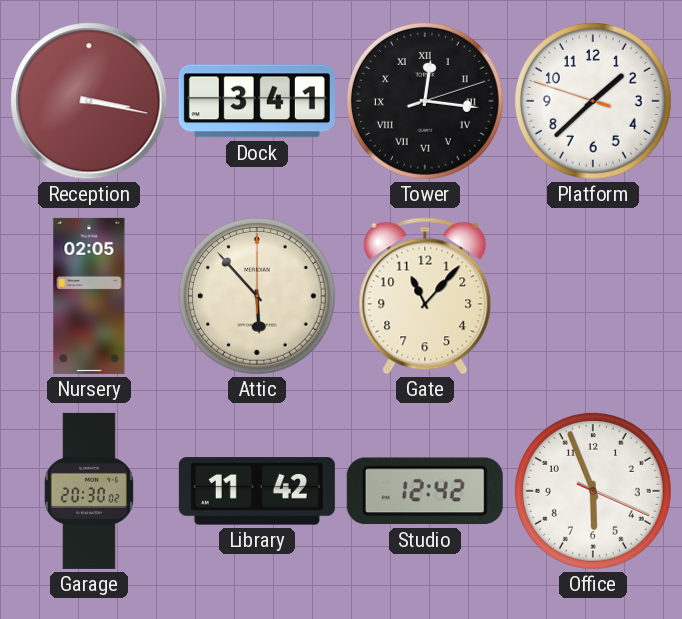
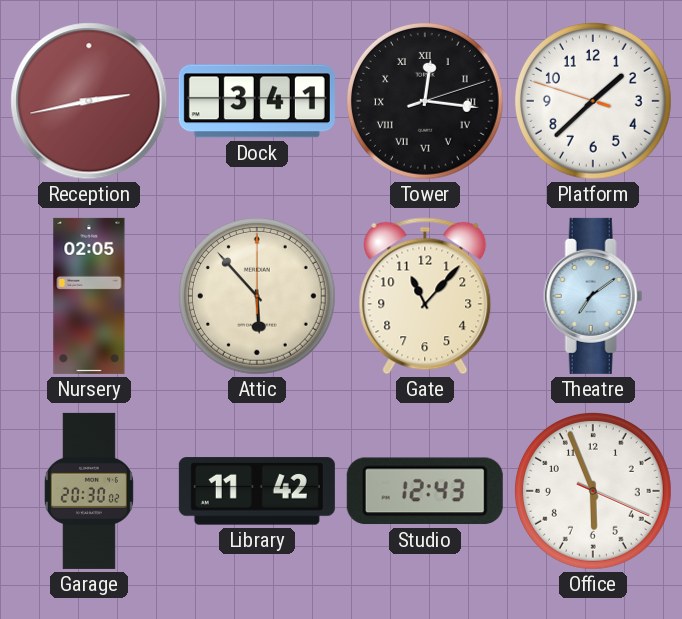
Reception: 3:17 -> 2:43 (89, 101)
Theatre: none -> 7:09 (593, 296)
Studio: 12:42 -> 12:43 (425, 491)
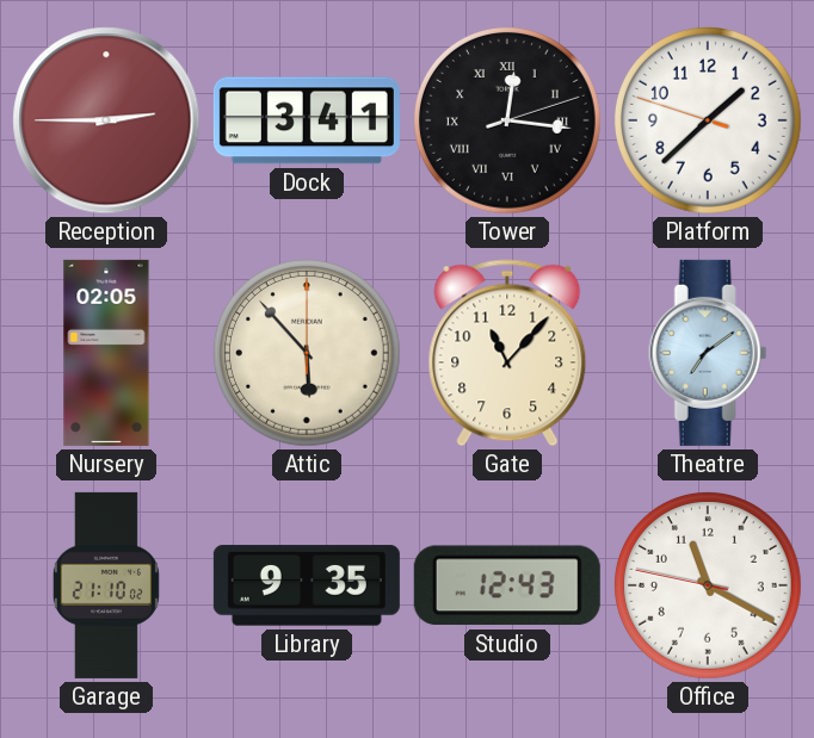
Reception: 2:43 -> 2:45 (106, 120)
Garage: 20:30 -> 21:10 (106, 585)
Library: 11:42 -> 9:35 (307, 585)
Office: 5:56 -> 11:19 (708, 585)
